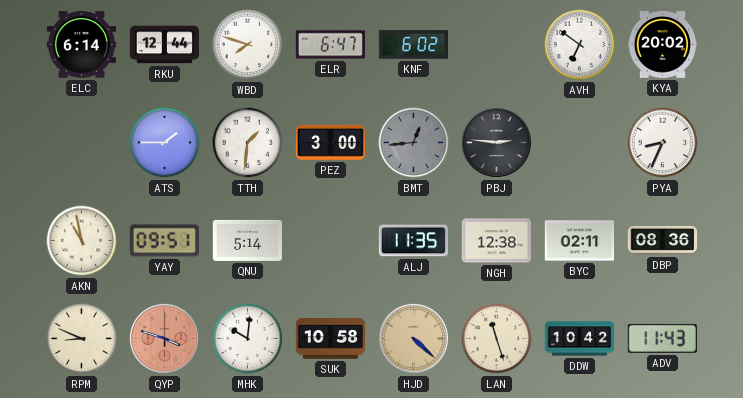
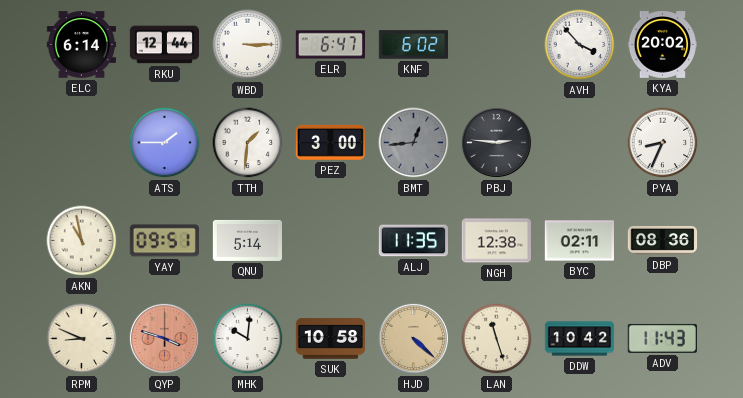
WBD: 7:48 -> 3:15 (248, 45)
AVH: 6:51 -> 3:53 (580, 45)
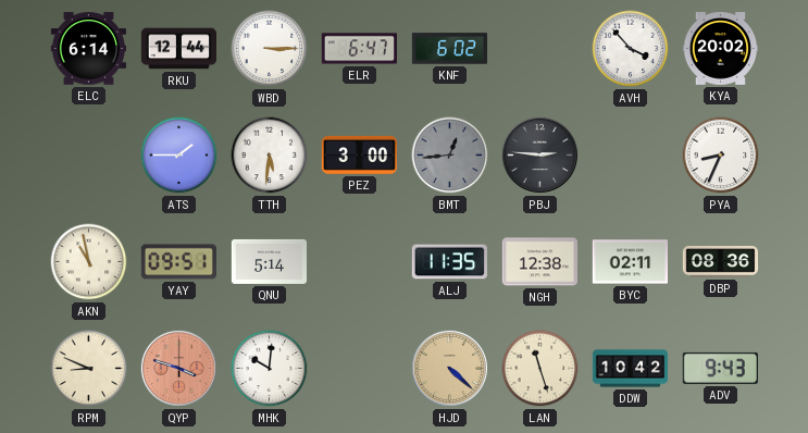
TTH: 1:31 -> 5:31 (270, 156)
SUK: 10:58 -> none (330, 339)
ADV: 11:43 -> 9:43 (720, 368)
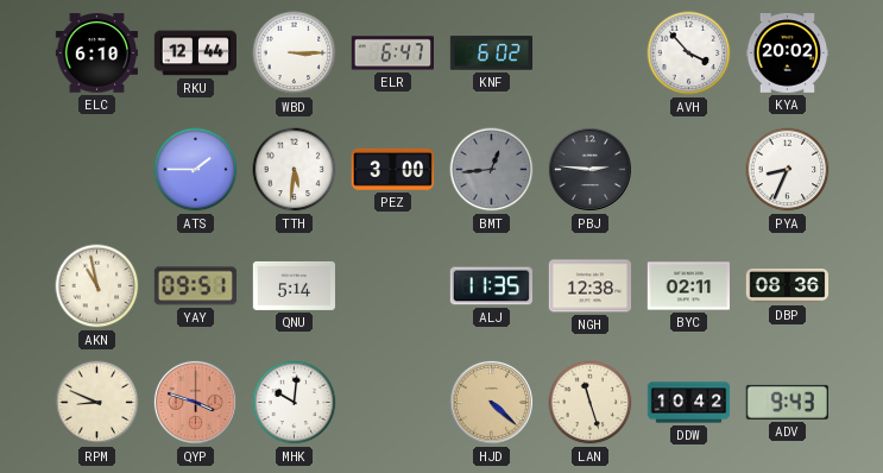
ELC: 6:14 -> 6:10 (96, 53)
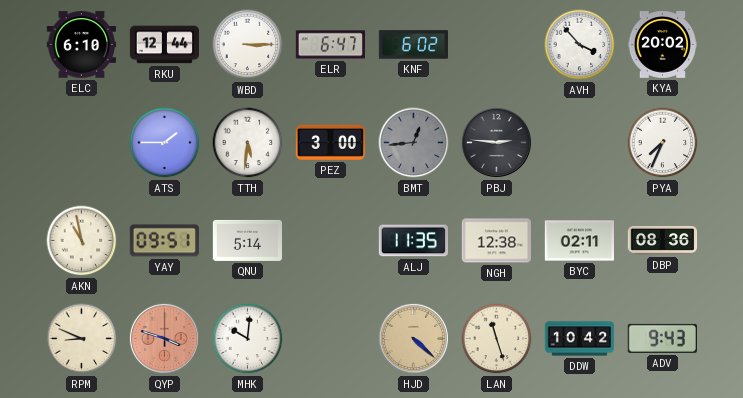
PYA: 8:34 -> 7:34 (663, 143)
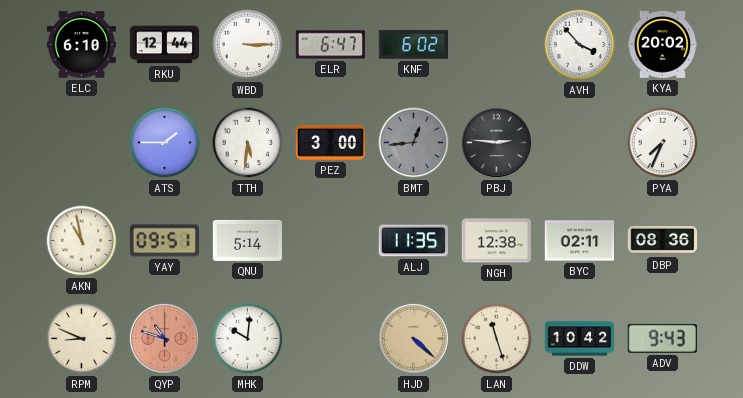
QYP: 3:48 -> 10:48 (164, 338)
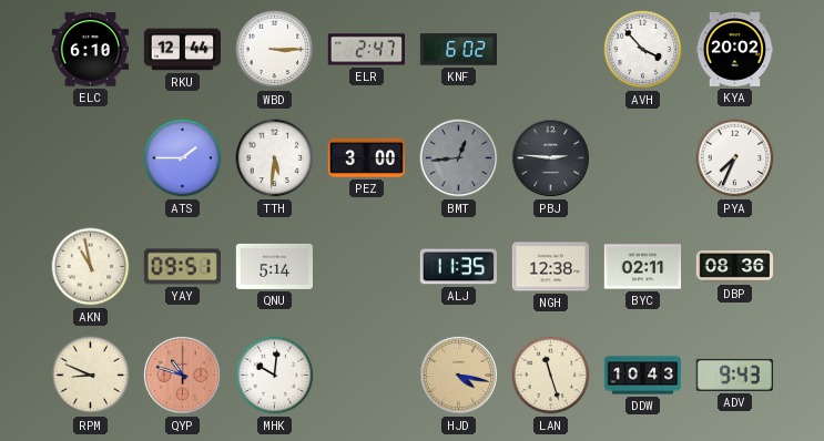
ELR: 6:47 -> 2:47 (366, 50)
HJD: 4:22 -> 4:17 (458, 375)
DDW: 10:42 -> 10:43 (643, 376)
